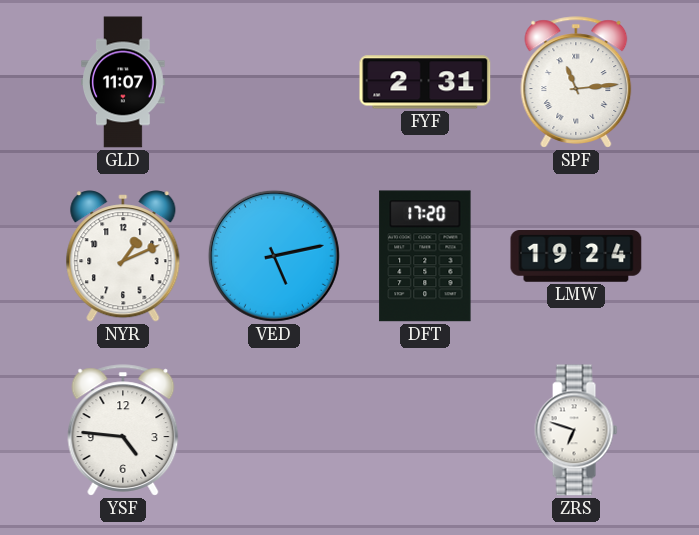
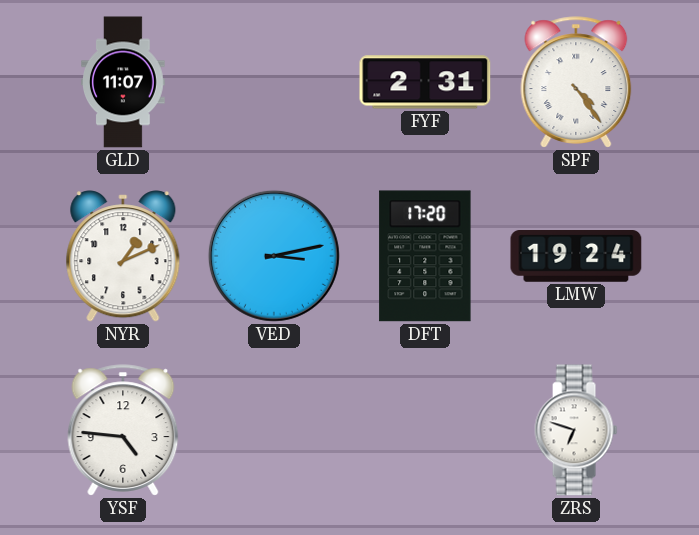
SPF: 11:14 -> 4:24 (576, 82)
VED: 5:13 -> 3:13 (274, 256)
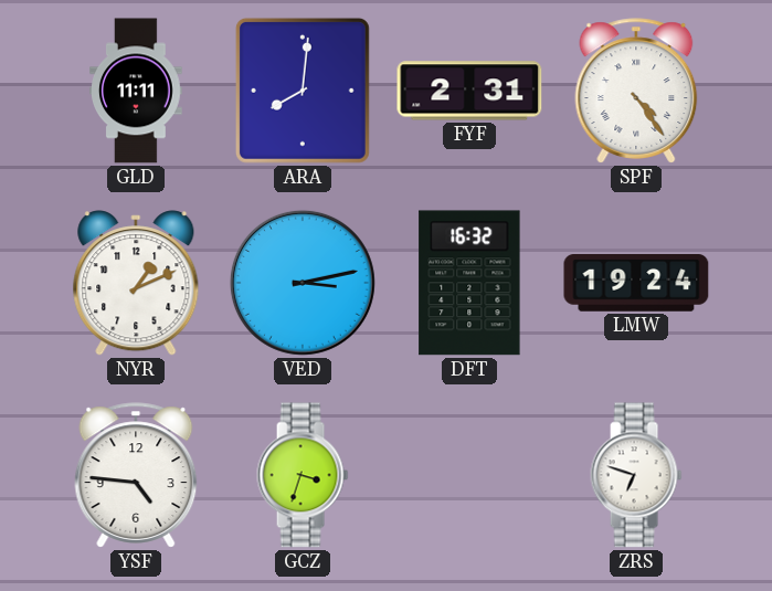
GLD: 11:07 -> 11:11 (137, 91)
ARA: none -> 8:01 (303, 91)
DFT: 17:20 -> 16:32 (469, 283)
GCZ: none -> 3:33 (303, 475)
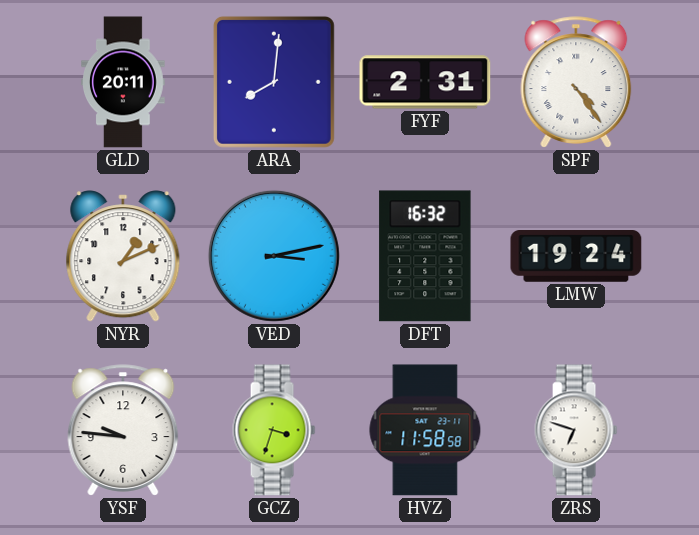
GLD: 11:11 -> 20:11 (124, 82)
YSF: 4:46 -> 9:46 (123, 430)
HVZ: none -> 11:58 (425, 430)
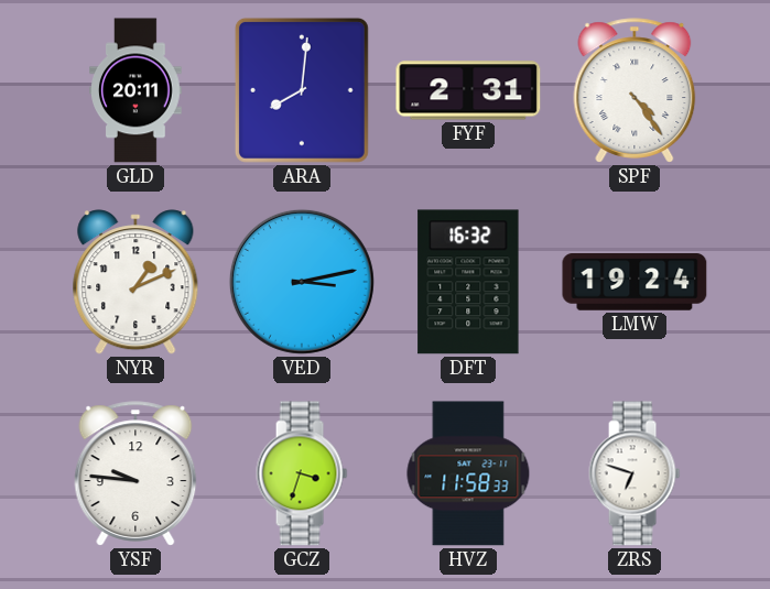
HVZ: 11:58:58 -> 11:58:33 (468, 473)
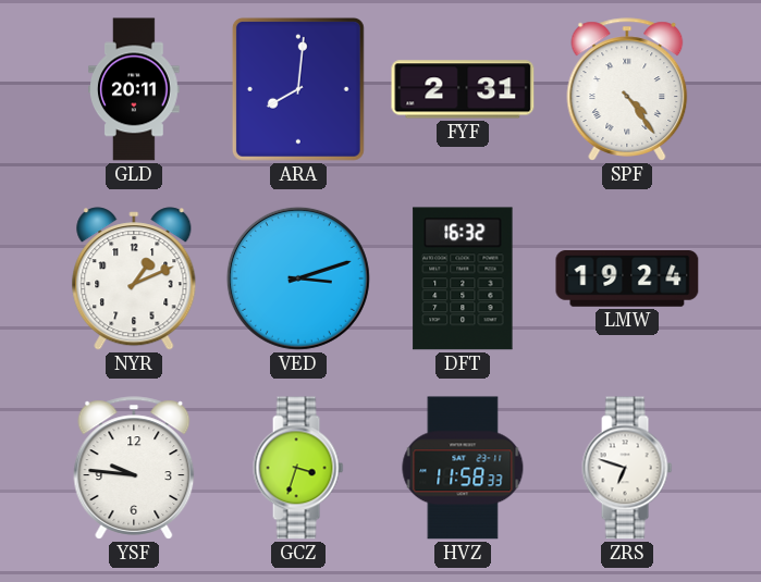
VED: 3:13 -> 3:12 (298, 278)
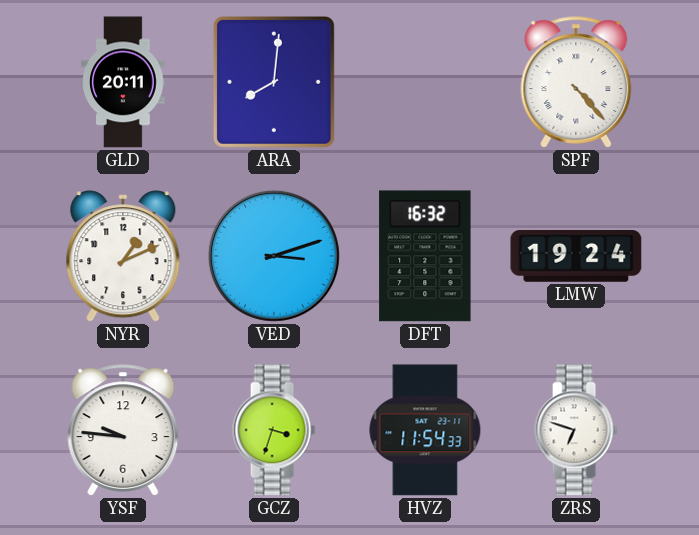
FYF: 2:31 -> none (463, 89)
SPF: 4:24 -> 4:23 (576, 82)
HVZ: 11:58 -> 11:54 (425, 430)
